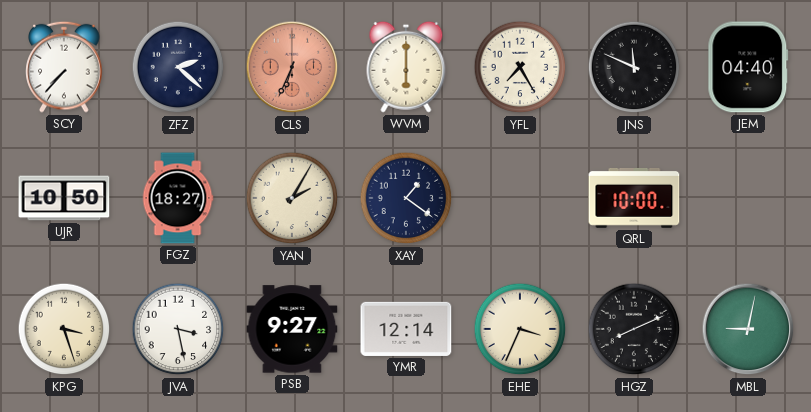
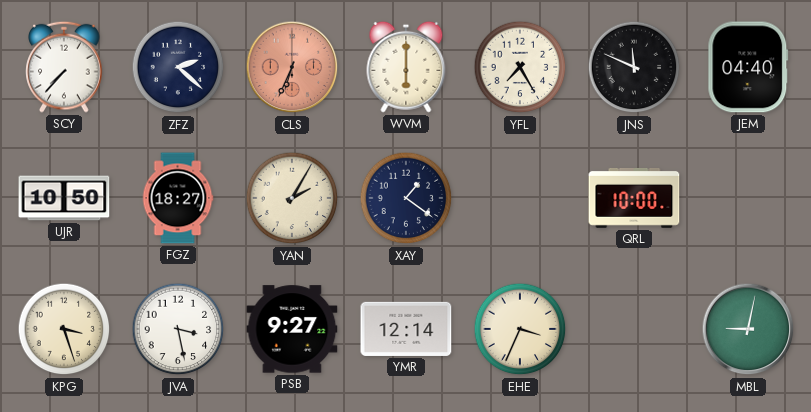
HGZ: 8:11 -> none (634, 329)
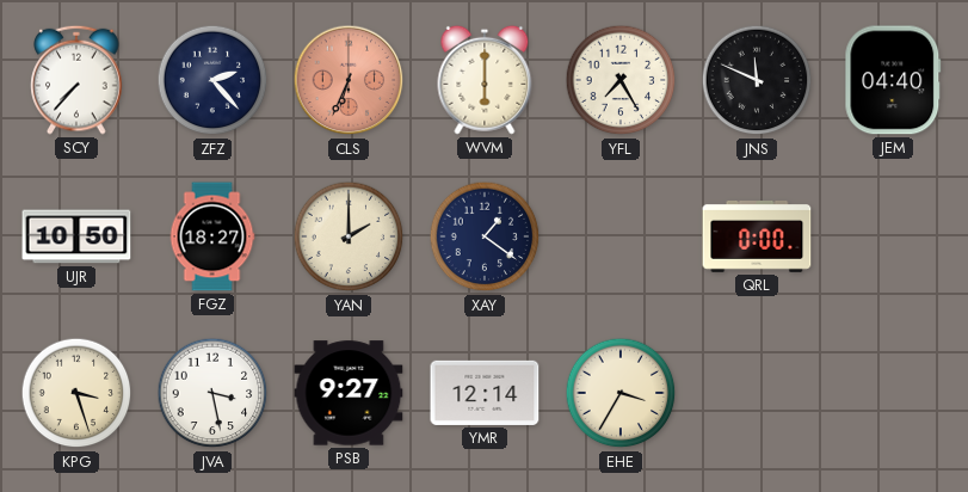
ZFZ: 2:22 -> 2:23 (212, 80)
YAN: 2:05 -> 2:00 (349, 236)
QRL: 10:00 -> 0:00 (757, 236)
EHE: 3:34 -> 3:35 (621, 393)
MBL: 9:02 -> none (748, 329)
